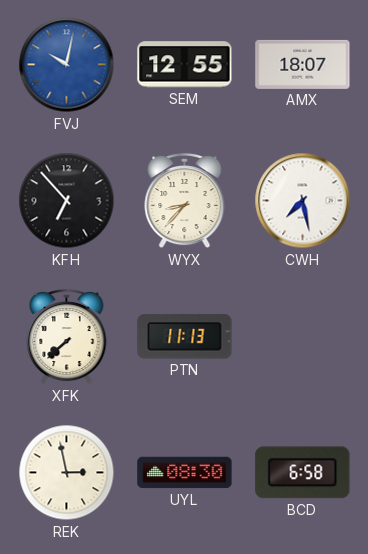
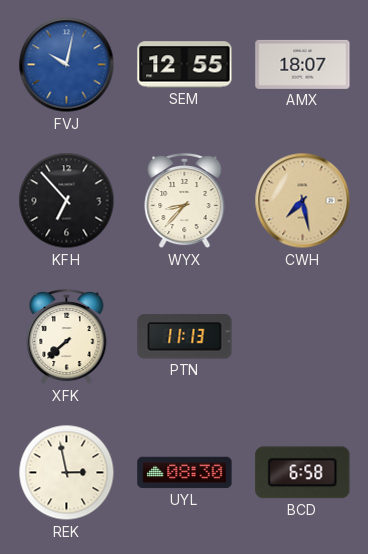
CWH dial: white -> champagne (303, 201)
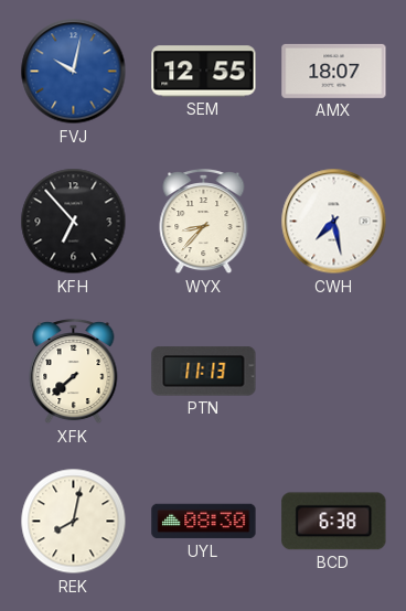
CWH dial: champagne -> white (334, 222)
REK: 2:58 -> 8:02 (74, 522)
BCD: 6:58 -> 6:38 (334, 522)
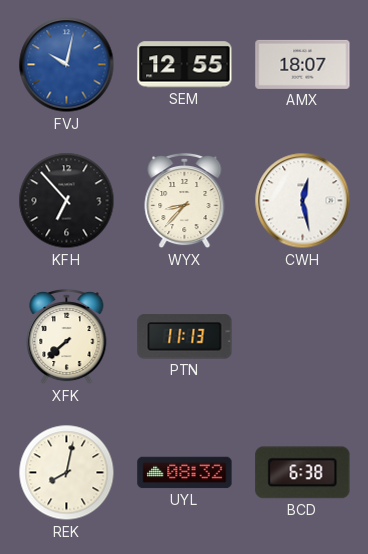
CWH: 7:28 -> 12:28 (303, 201)
UYL: 08:30 -> 08:32 (185, 473)
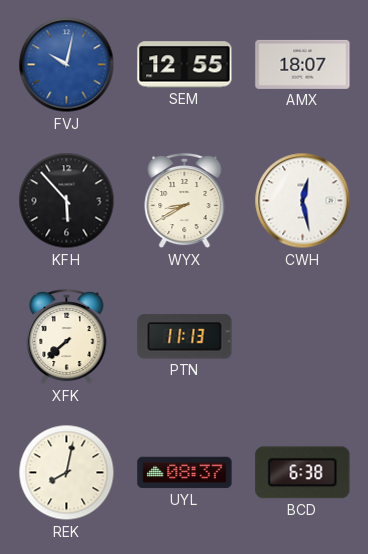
KFH: 6:53 -> 5:53 (67, 201)
WYX: 8:37 -> 8:40 (185, 201)
UYL: 08:32 -> 08:37 (185, 473)
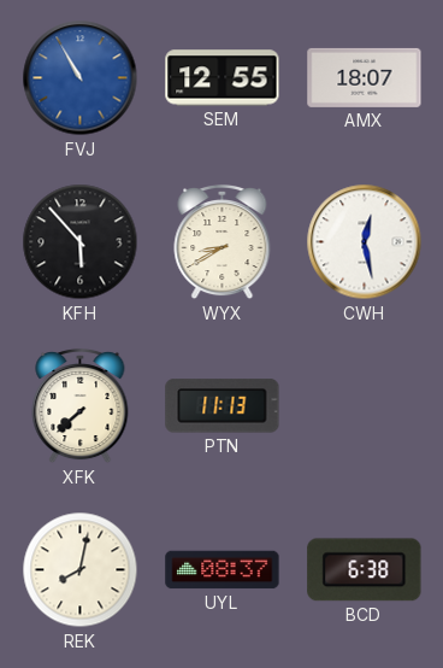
FVJ: 10:02 -> 10:55 (81, 78)
